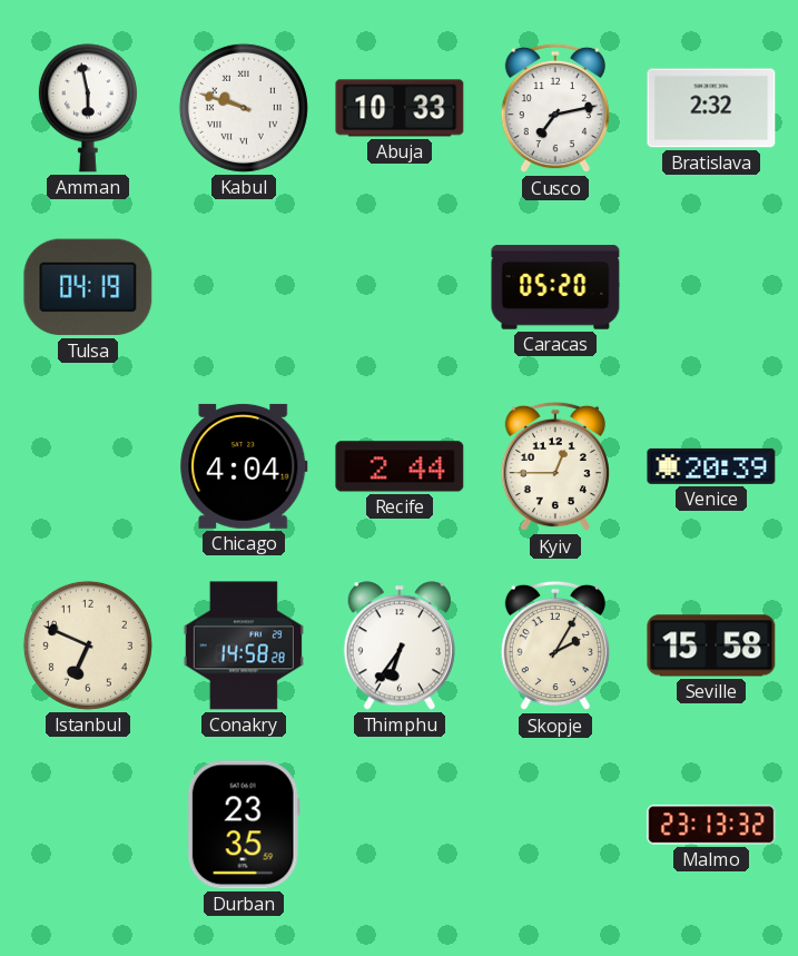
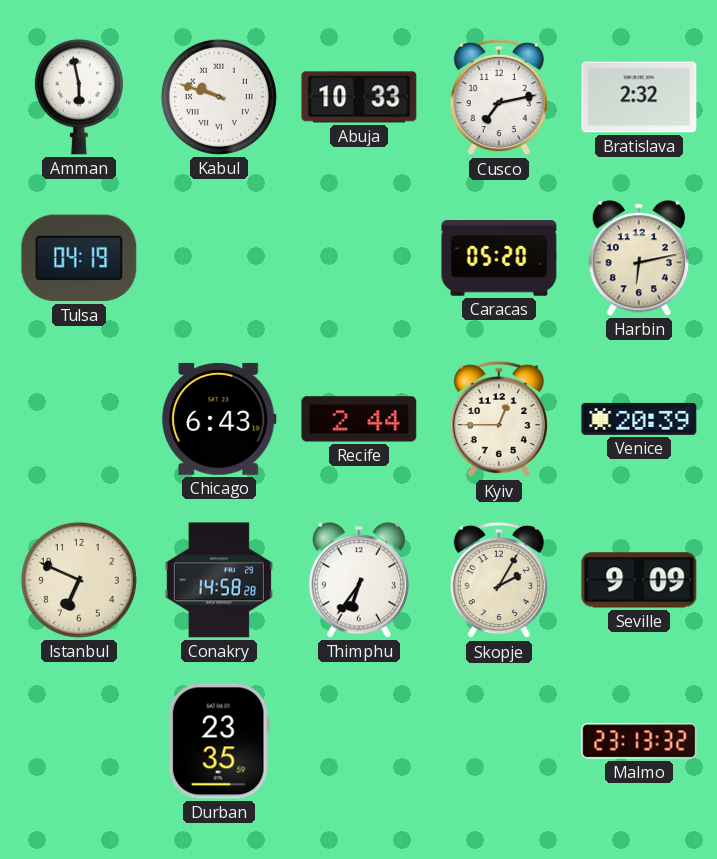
Harbin: none -> 6:13 (638, 258)
Chicago: 4:04 -> 6:43 (219, 419)
Seville: 15:58 -> 9:09 (639, 580)
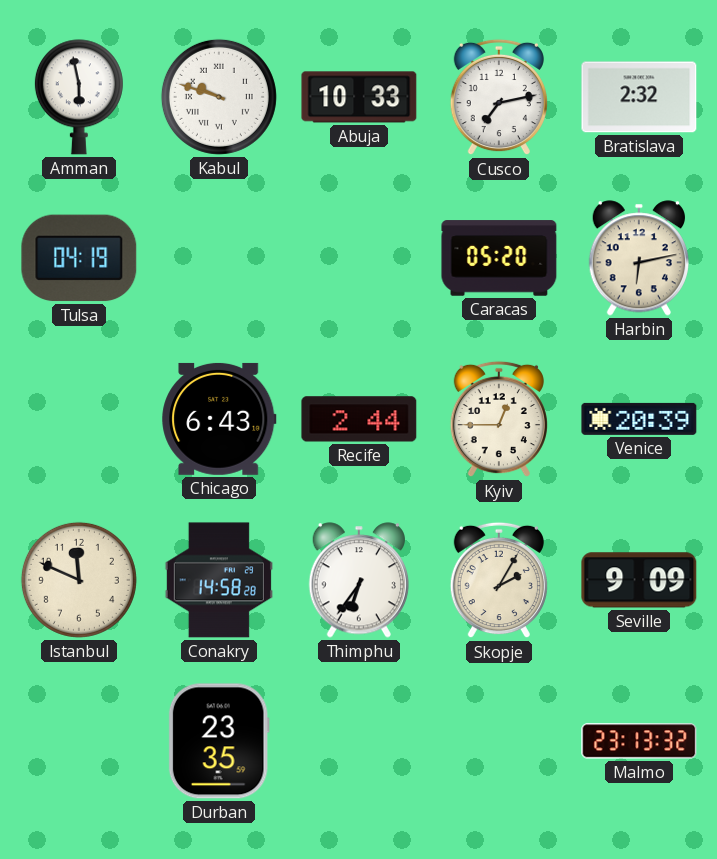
Istanbul: 6:49 -> 11:49 (79, 580)
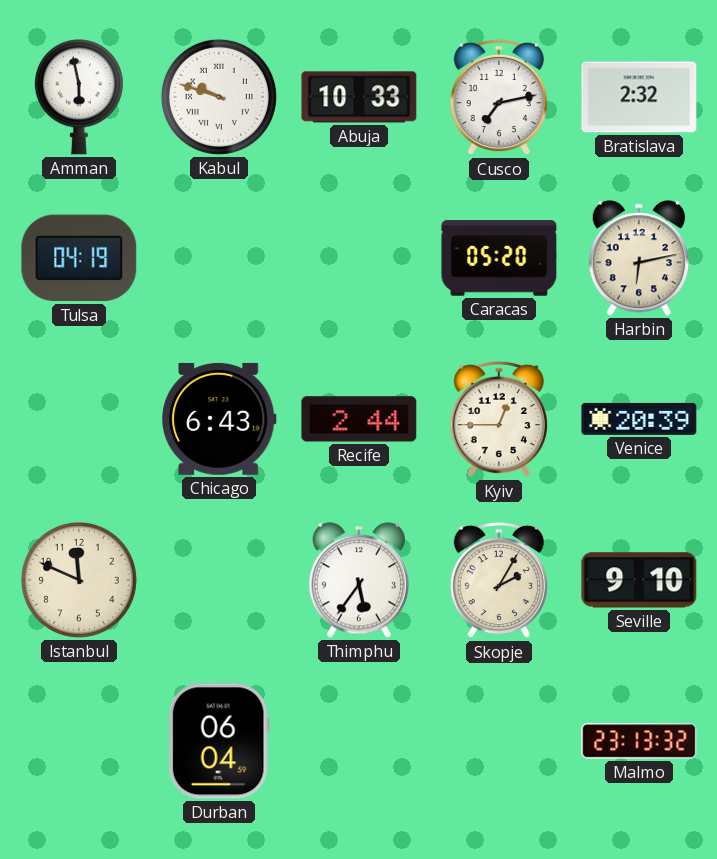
Conakry: 14:58 -> none (219, 580)
Thimphu: 6:36 -> 5:36 (358, 580)
Seville: 9:09 -> 9:10 (639, 580)
Durban: 23:35 -> 06:04 (219, 741)
